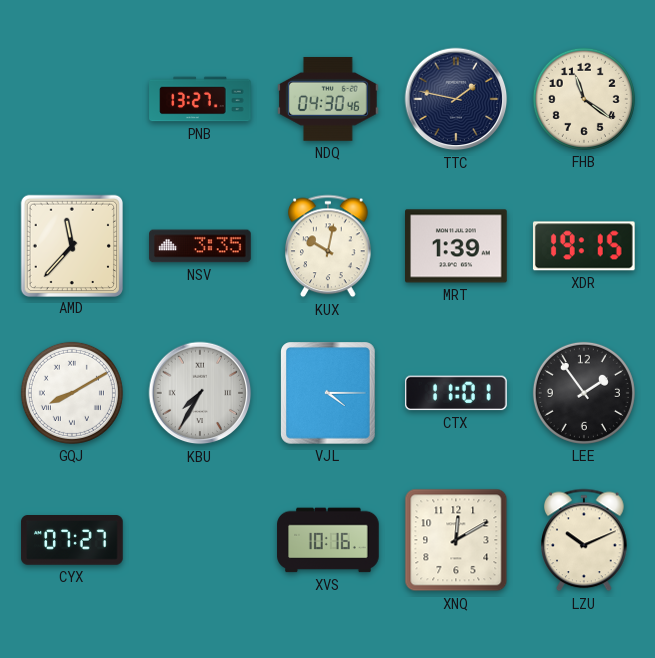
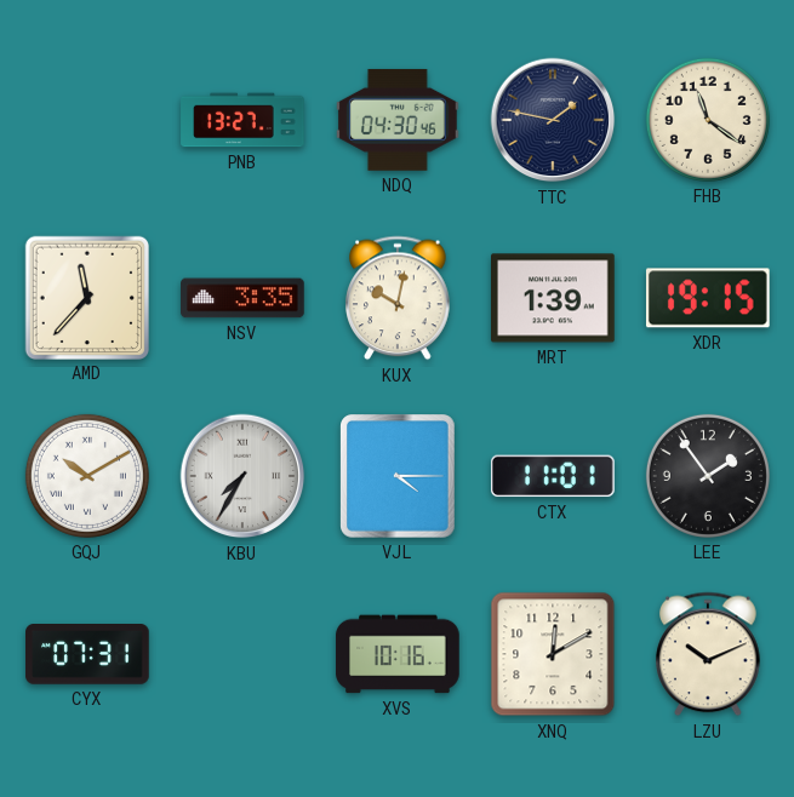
GQJ: 8:10 -> 10:10 (87, 476)
CYX: 07:27 -> 07:31 (87, 654)
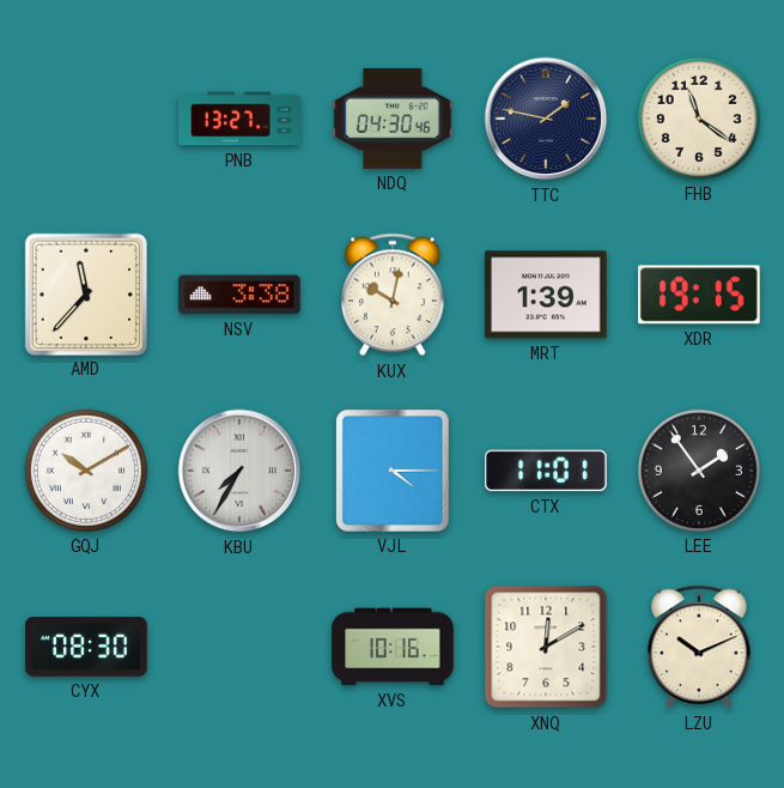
NSV: 3:35 -> 3:38 (239, 295)
CYX: 07:31 -> 08:30 (86, 647)
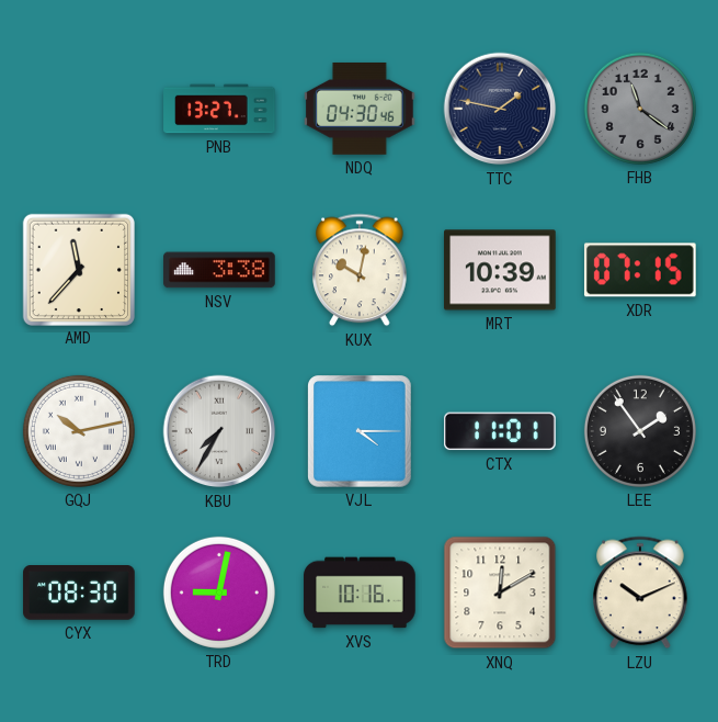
FHB dial: cream -> grey (640, 109)
MRT: 1:39 -> 10:39 (501, 270)
XDR: 19:15 -> 07:15 (640, 270)
GQJ: 10:10 -> 10:13 (79, 431)
TRD: none -> 9:02 (219, 593)
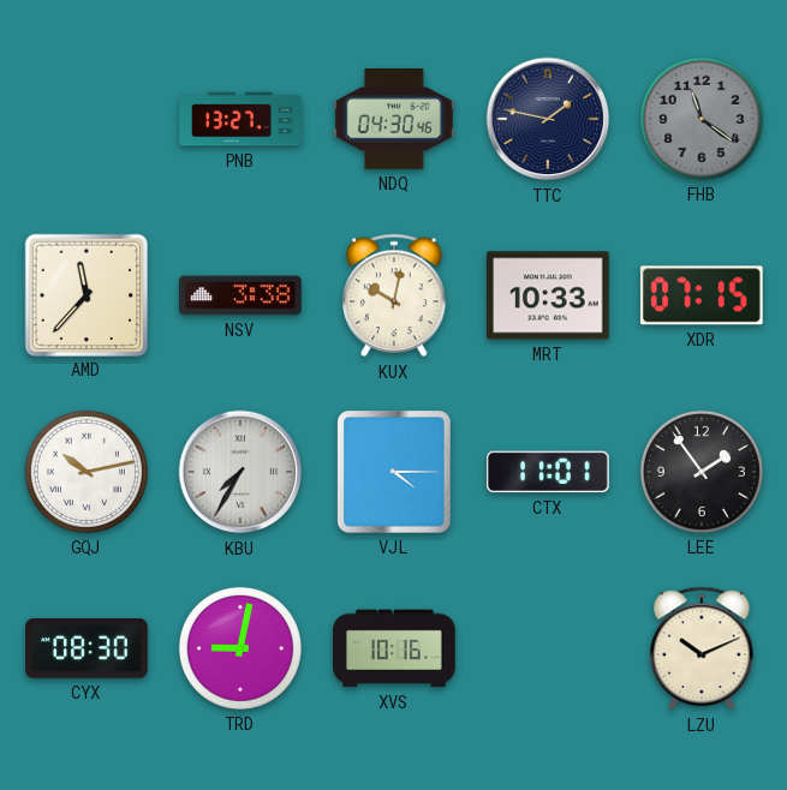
MRT: 10:39 -> 10:33 (549, 295)
XNQ: 12:10 -> none (500, 593)
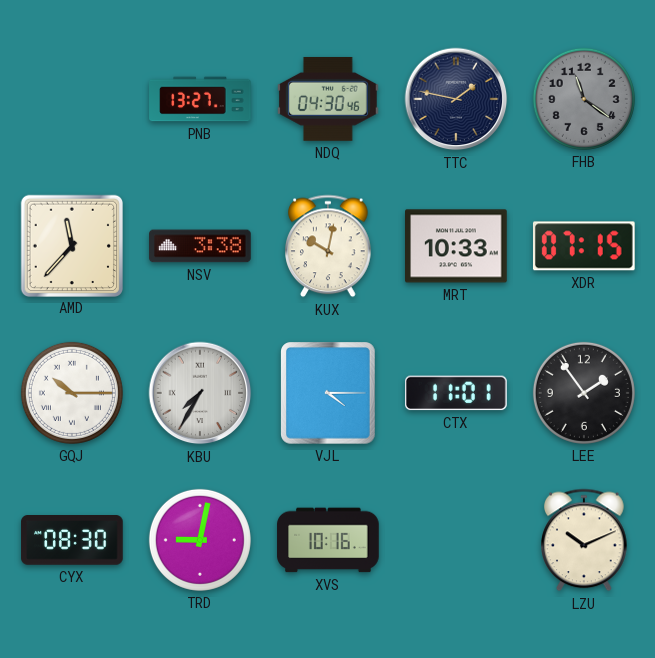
GQJ: 10:13 -> 10:15 (72, 393)
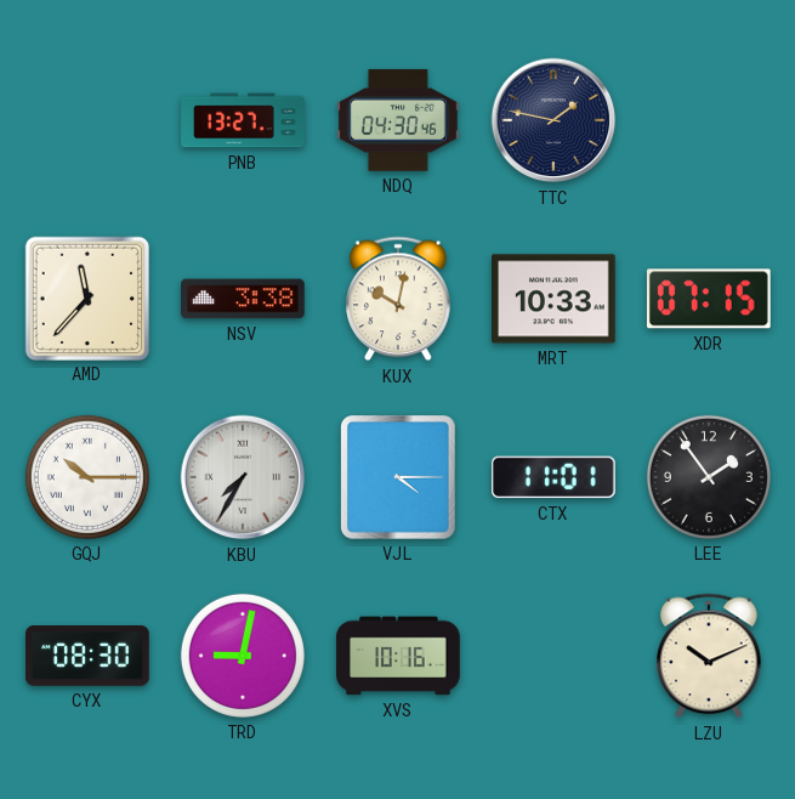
FHB: 11:21 -> none (584, 99)
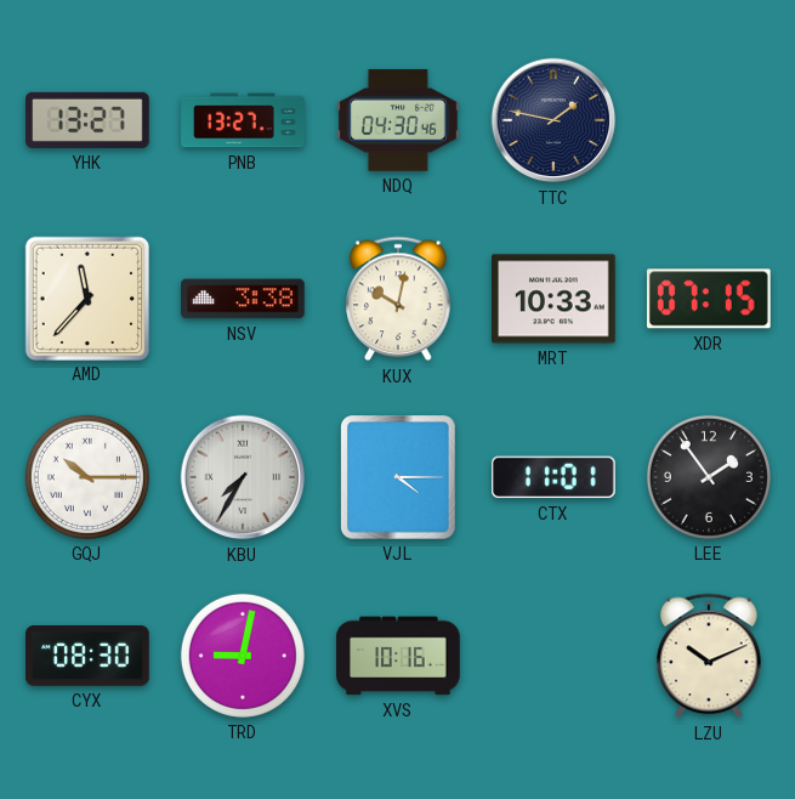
YHK: none -> 13:27 (87, 120)
